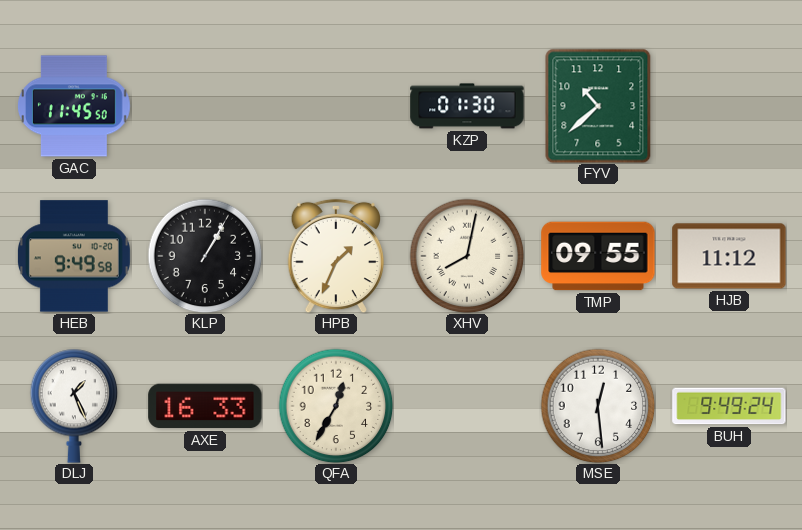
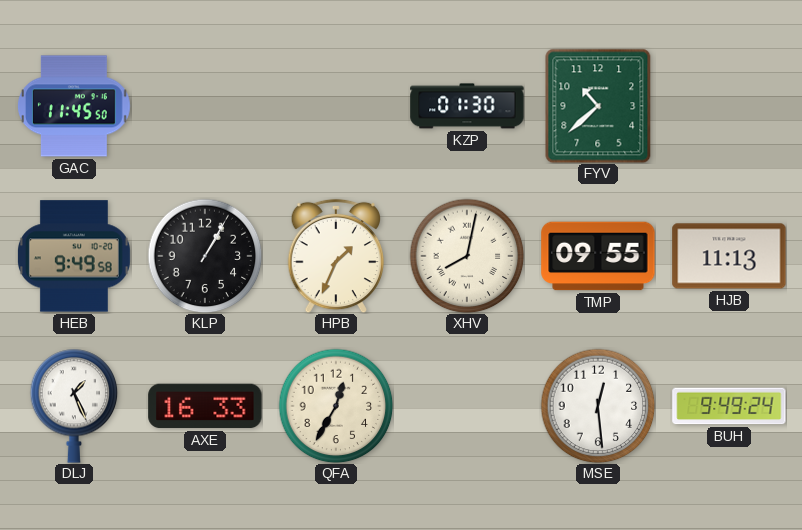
HJB: 11:12 -> 11:13 (729, 256)
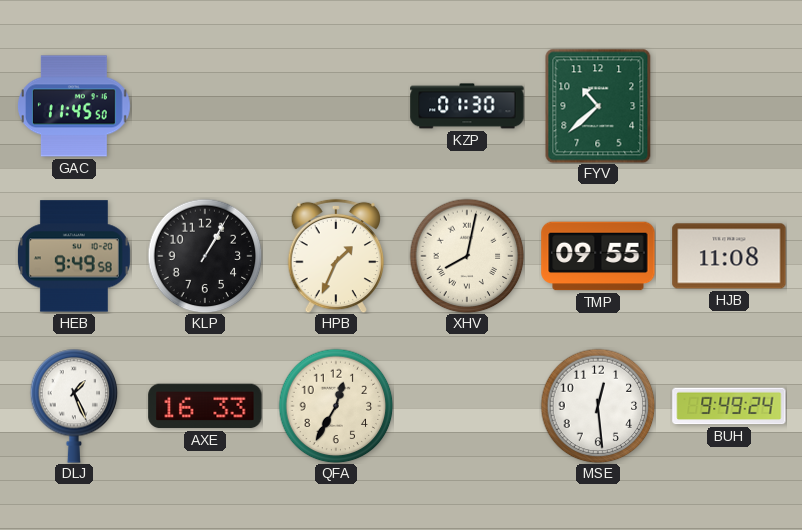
HJB: 11:13 -> 11:08 (729, 256)
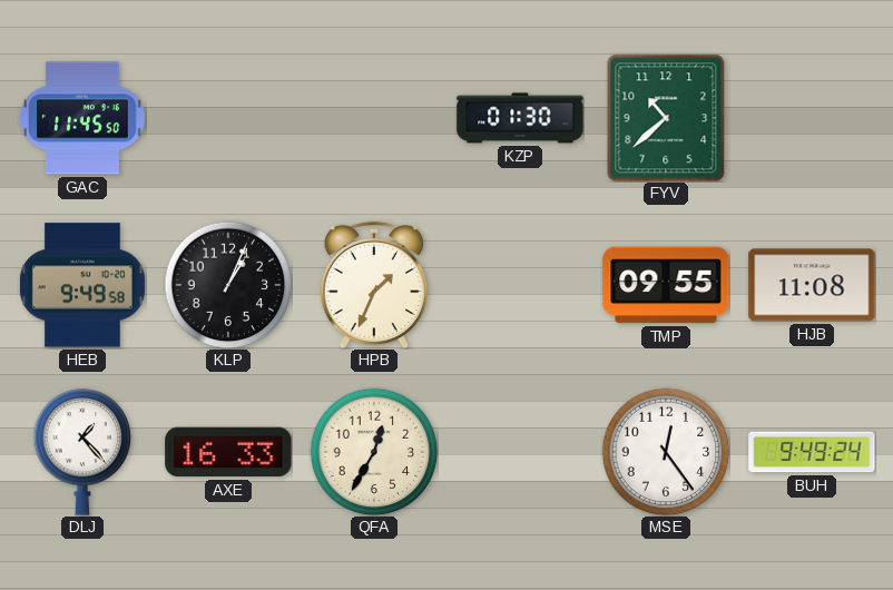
KLP: 1:05 -> 1:04 (228, 285)
XHV: 8:02 -> none (467, 256)
DLJ: 1:26 -> 1:23 (82, 452)
MSE: 12:29 -> 12:24 (666, 452)
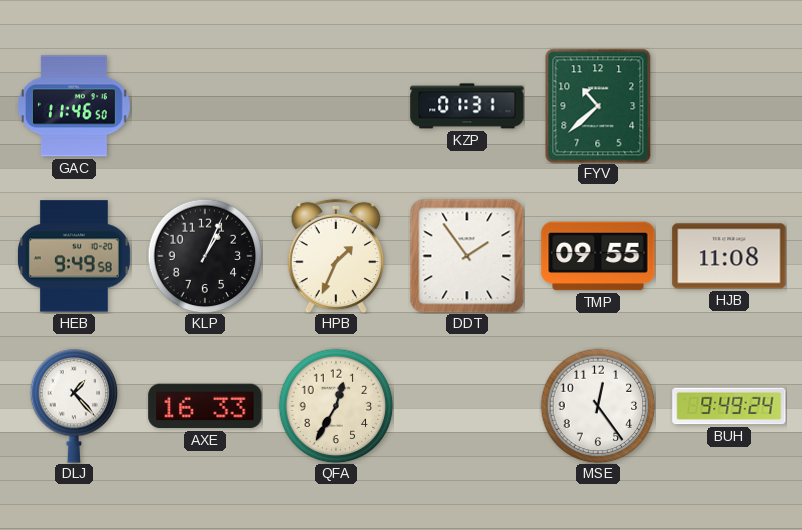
GAC: 11:45 -> 11:46 (74, 106)
KZP: 01:30 -> 01:31 (467, 106)
DDT: none -> 1:54 (467, 256)
